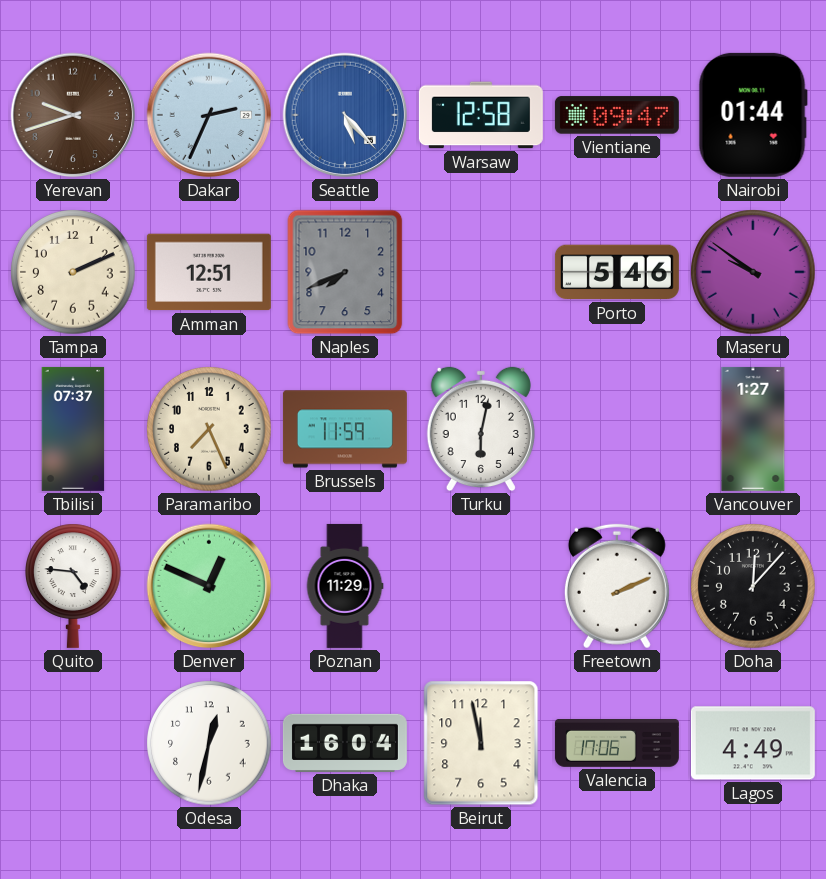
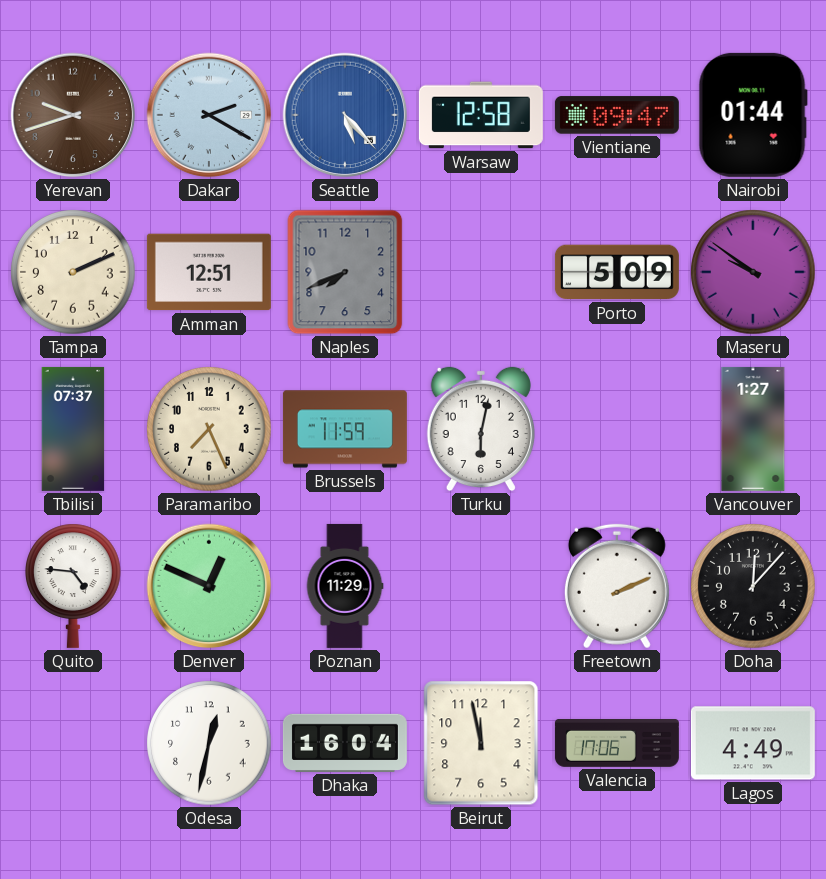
Dakar: 2:34 -> 2:20 (209, 115)
Porto: 5:46 -> 5:09 (617, 272)
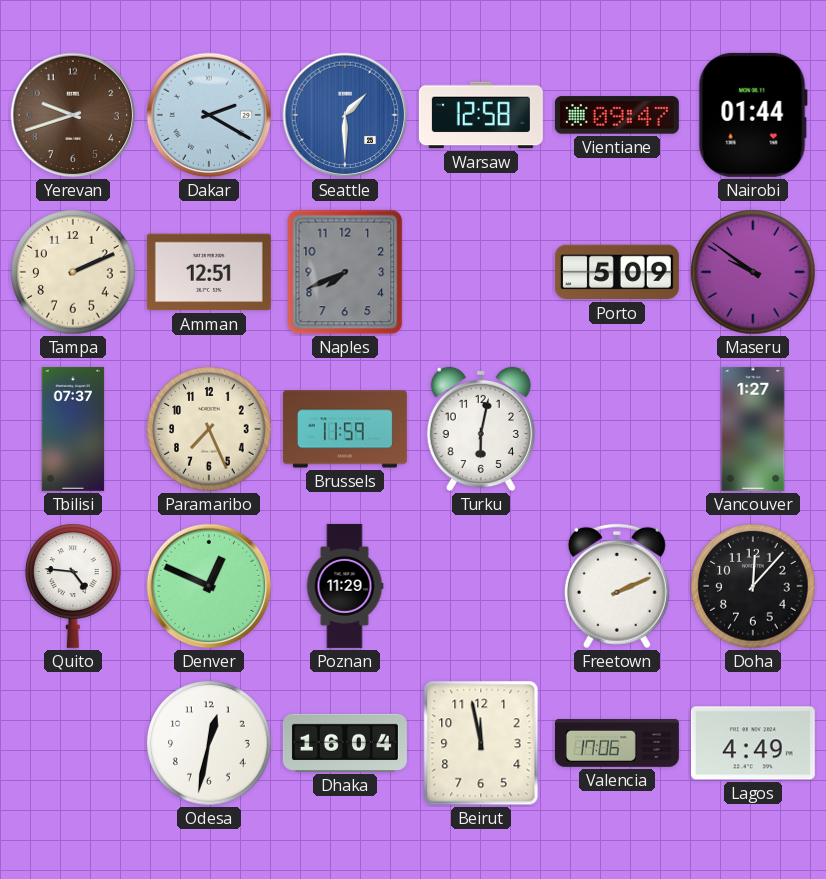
Seattle: 5:23 -> 1:30 (345, 115)
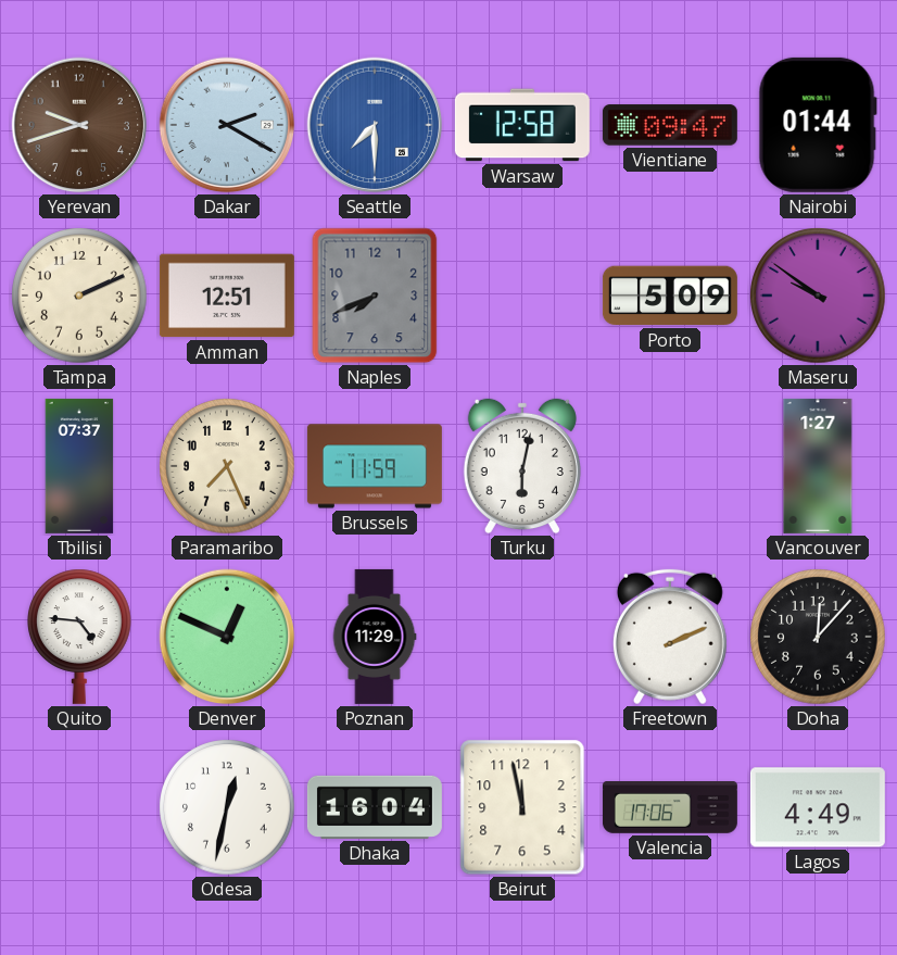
Seattle: 1:30 -> 7:30 (375, 125)
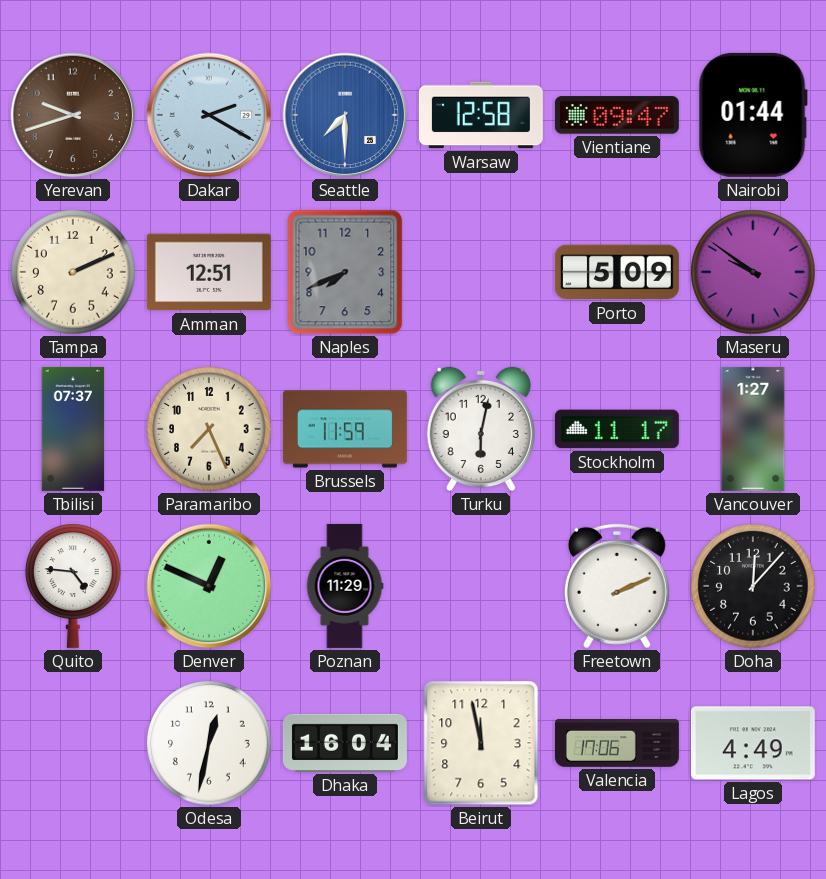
Stockholm: none -> 11:17 (617, 429)
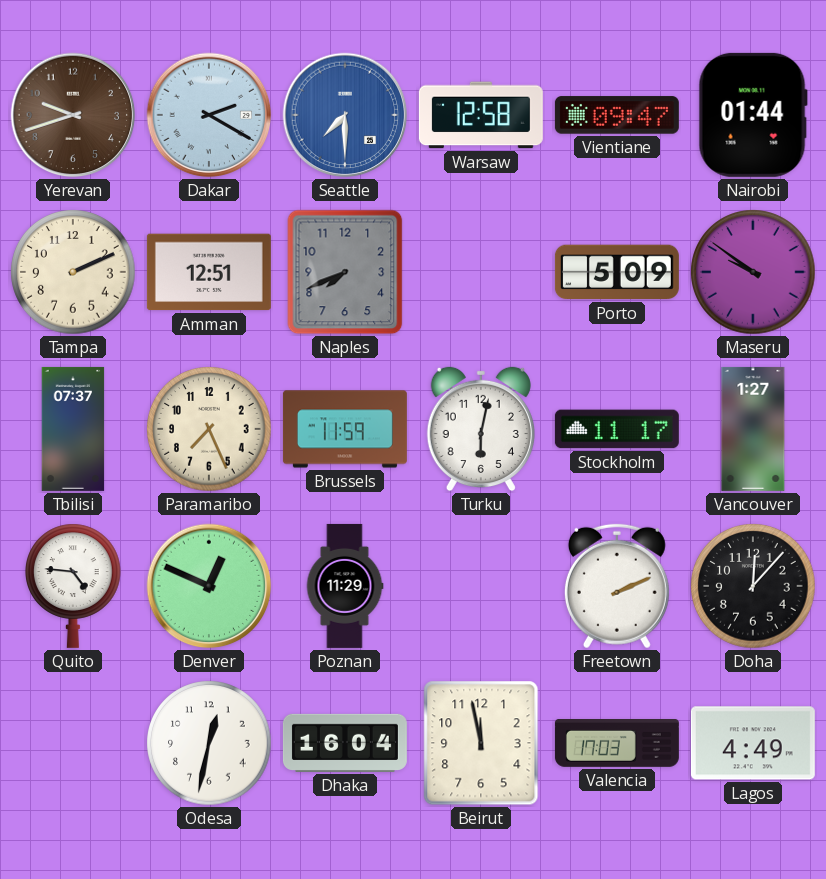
Valencia: 17:06 -> 17:03 (617, 744)
